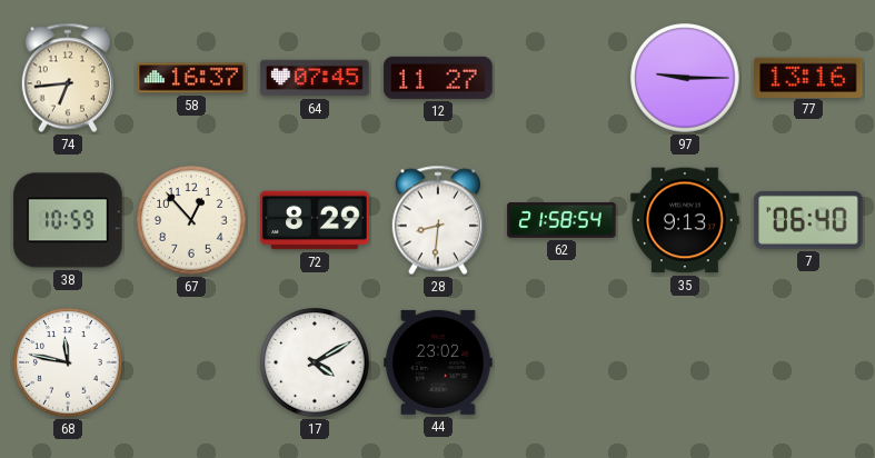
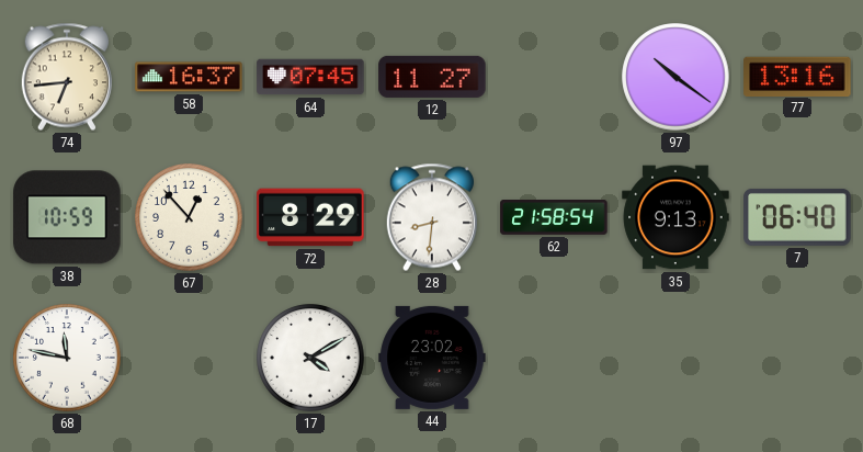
97: 9:15 -> 10:21 (675, 77)
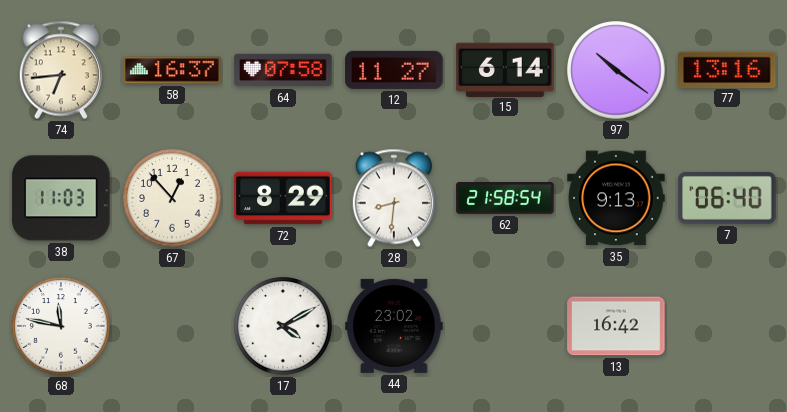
64: 07:45 -> 07:58 (283, 70)
15: none -> 6:14 (505, 69)
38: 10:59 -> 11:03 (61, 198)
13: none -> 16:42 (616, 326)
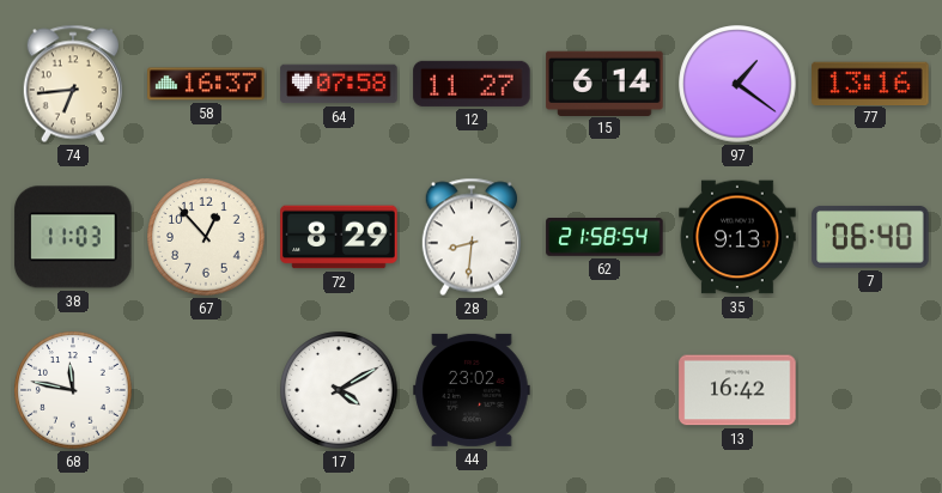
97: 10:21 -> 1:21 (737, 84)
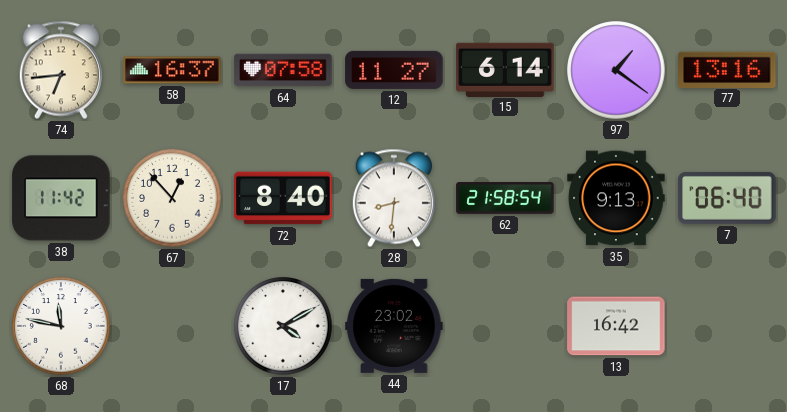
38: 11:03 -> 11:42 (61, 198)
72: 8:29 -> 8:40 (283, 198)
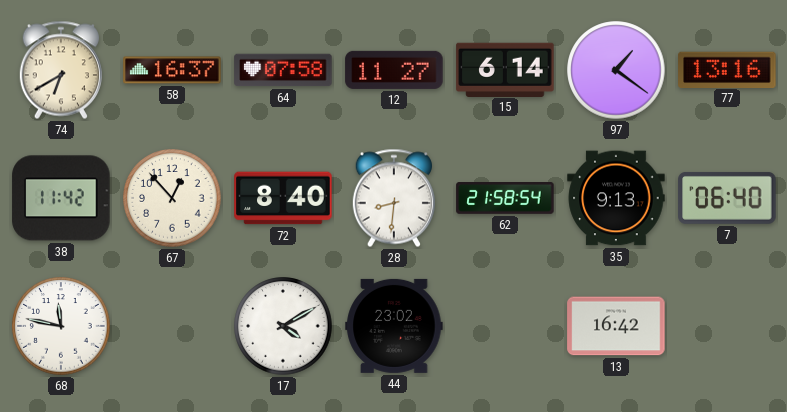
74: 6:44 -> 6:40 (61, 70)
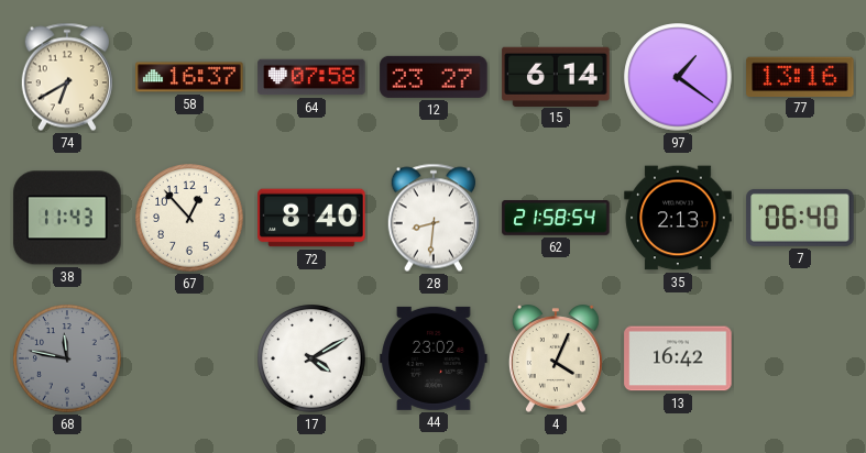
12: 11:27 -> 23:27 (434, 77)
38: 11:42 -> 11:43 (67, 218)
35: 9:13 -> 2:13 (678, 218)
68 dial: white -> grey (67, 358)
4: none -> 4:04 (556, 358)
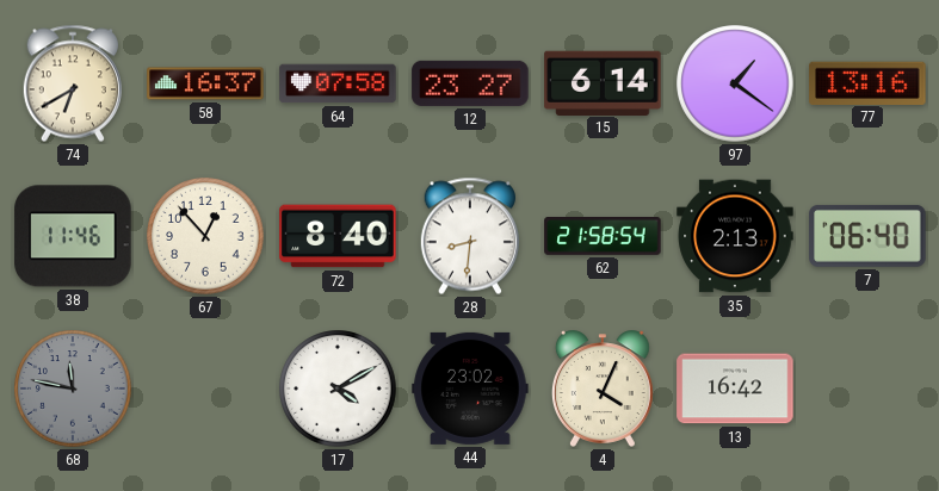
38: 11:43 -> 11:46 (73, 236)
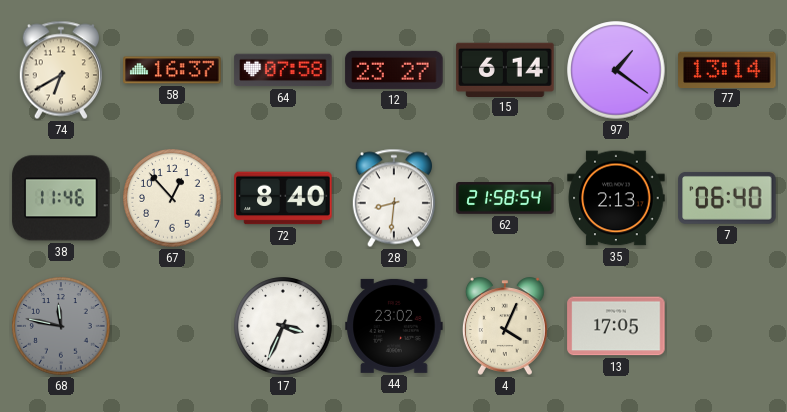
77: 13:16 -> 13:14 (727, 69)
17: 4:10 -> 3:34 (283, 326)
13: 16:42 -> 17:05 (616, 326)
